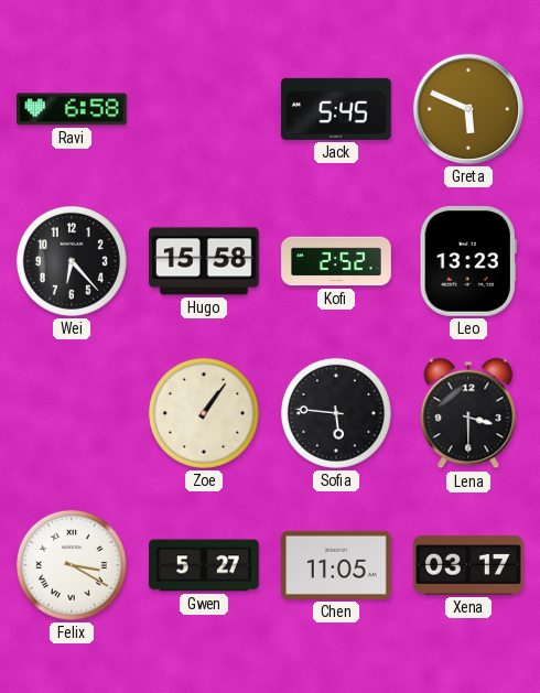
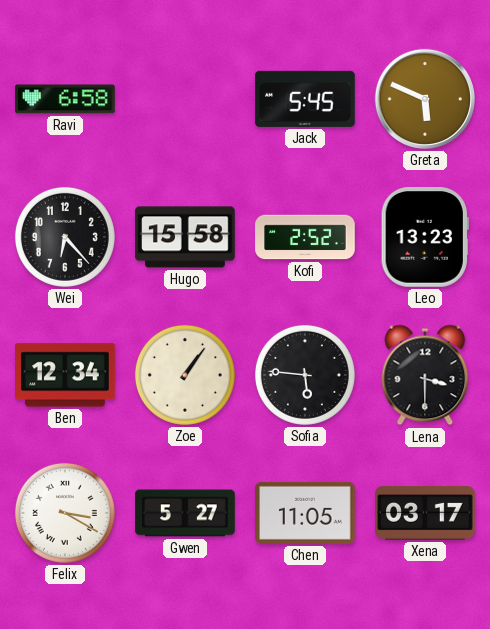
Ben: none -> 12:34 (66, 375)
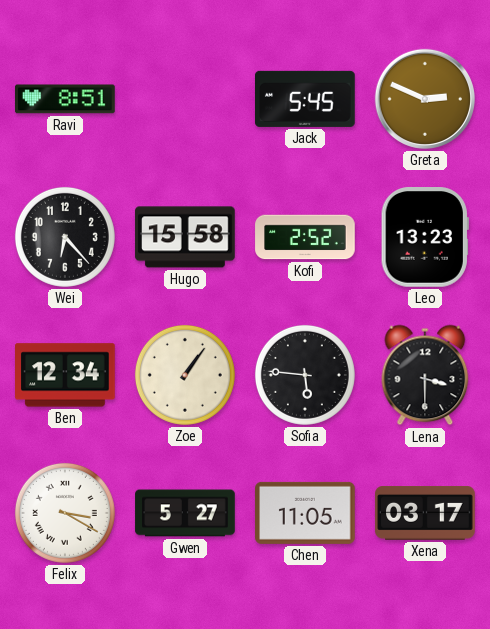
Ravi: 6:58 -> 8:51 (66, 99)
Greta: 5:49 -> 2:49 (425, 99)
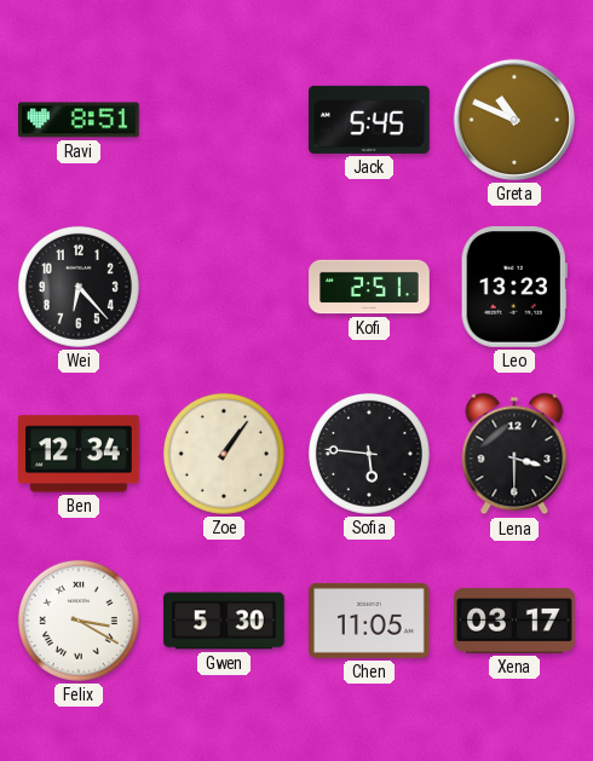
Greta: 2:49 -> 10:49 (514, 120)
Hugo: 15:58 -> none (185, 237)
Kofi: 2:52 -> 2:51 (369, 287)
Gwen: 5:27 -> 5:30 (224, 621)
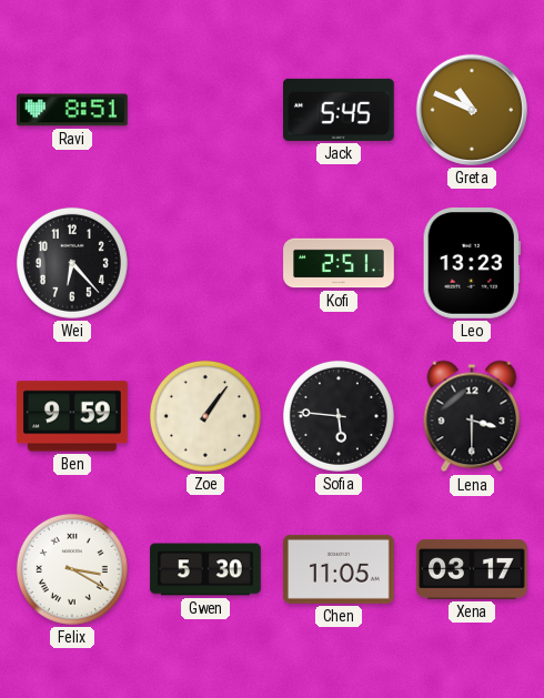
Ben: 12:34 -> 9:59 (73, 416)
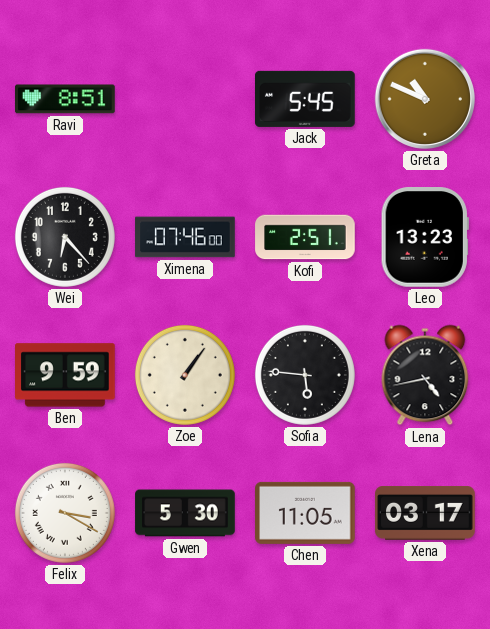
Ximena: none -> 07:46 (185, 237)
Lena: 3:30 -> 4:43 (425, 375)
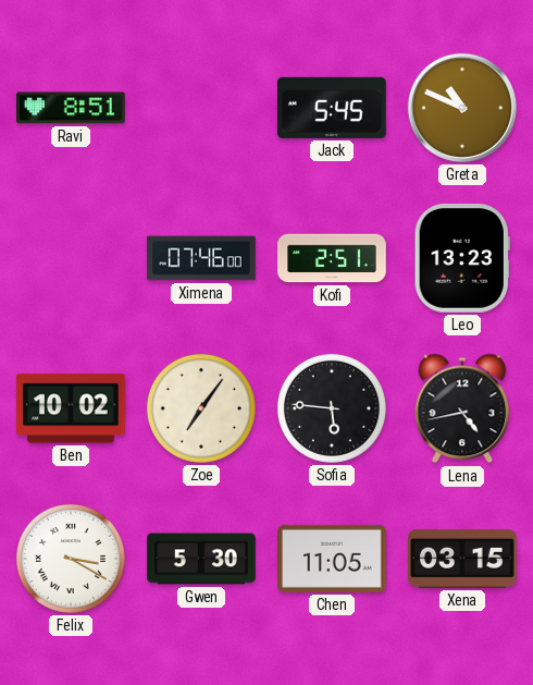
Wei: 6:23 -> none (65, 237)
Ben: 9:59 -> 10:02 (72, 408)
Zoe: 1:06 -> 7:06 (201, 408)
Xena: 03:17 -> 03:15 (462, 560)
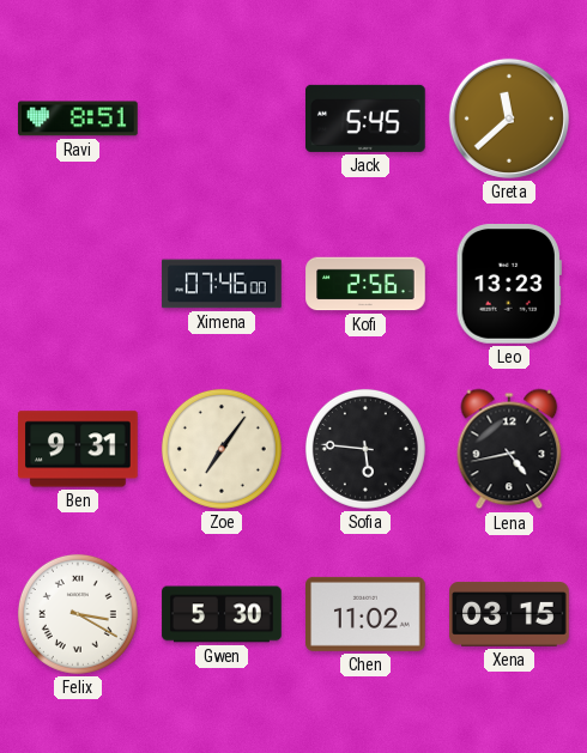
Greta: 10:49 -> 11:38 (509, 119)
Kofi: 2:51 -> 2:56 (365, 284)
Ben: 10:02 -> 9:31 (79, 449)
Chen: 11:05 -> 11:02 (367, 614)
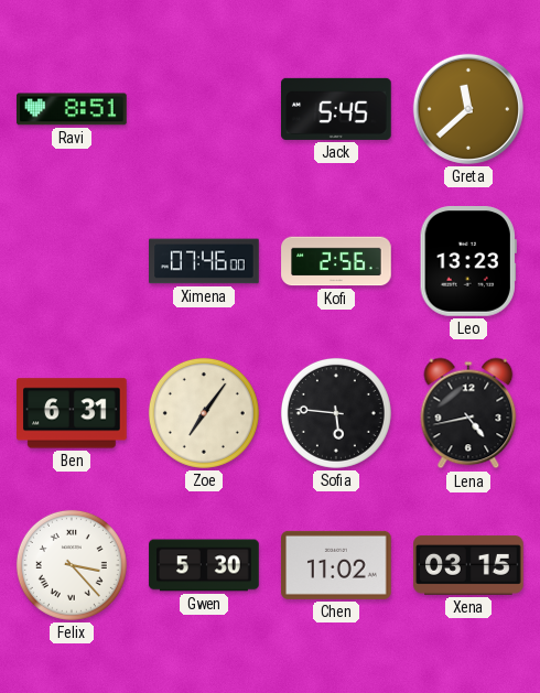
Ben: 9:31 -> 6:31 (73, 413)
Felix: 3:20 -> 3:23 (72, 565)
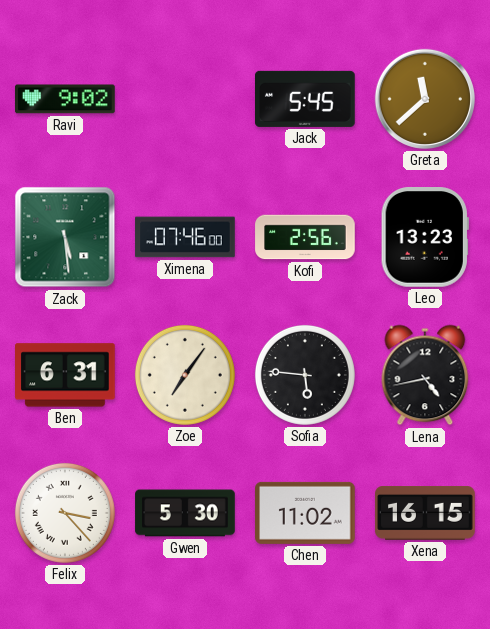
Ravi: 8:51 -> 9:02 (66, 99)
Zack: none -> 5:29 (65, 237)
Xena: 03:15 -> 16:15 (425, 514)
